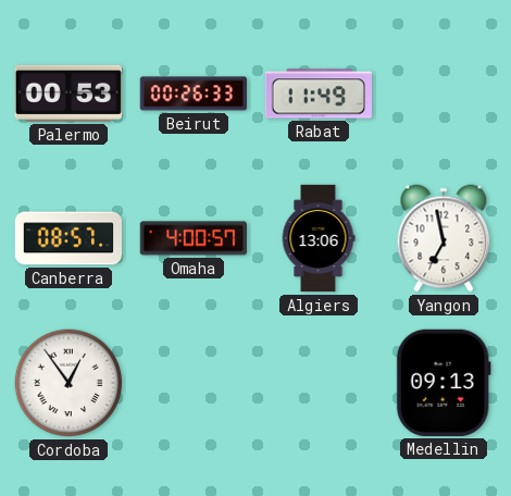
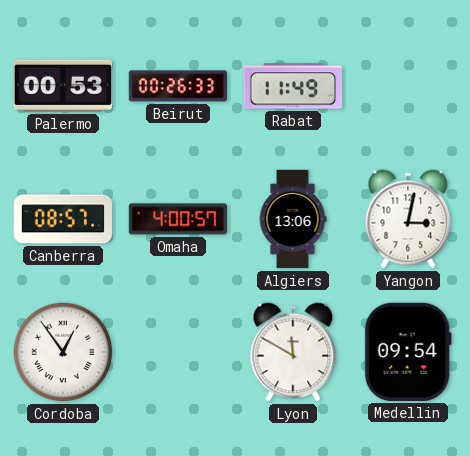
Yangon: 6:58 -> 3:02 (408, 219)
Lyon: none -> 11:50 (293, 352)
Medellin: 09:13 -> 09:54 (408, 352)
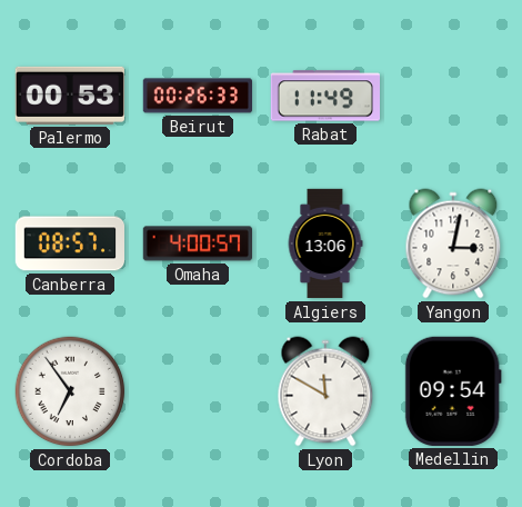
Cordoba: 12:54 -> 6:54 (70, 391)
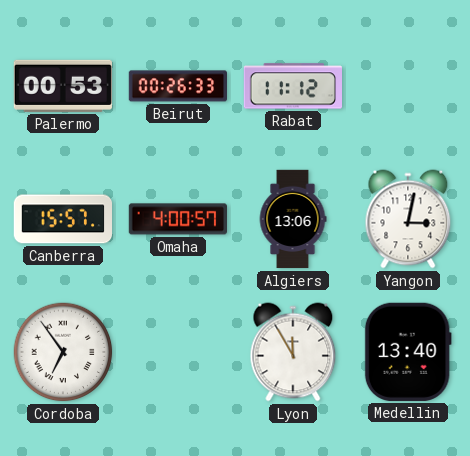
Rabat: 11:49 -> 11:12 (292, 86)
Canberra: 08:57 -> 15:57 (62, 219)
Lyon: 11:50 -> 11:55 (293, 352)
Medellin: 09:54 -> 13:40 (408, 352)
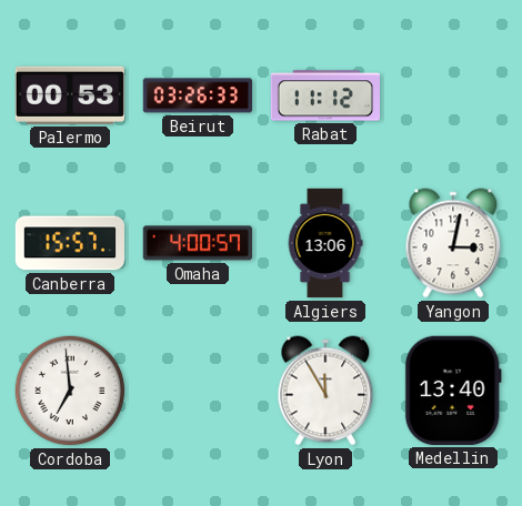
Beirut: 00:26 -> 03:26 (197, 95)
Cordoba: 6:54 -> 6:59 (70, 391)
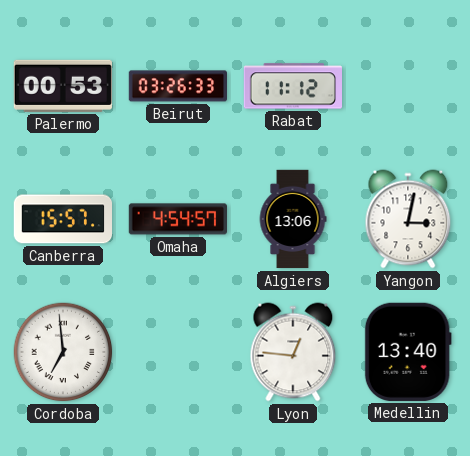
Omaha: 4:00 -> 4:54 (177, 219)
Lyon: 11:55 -> 12:46 (293, 352)
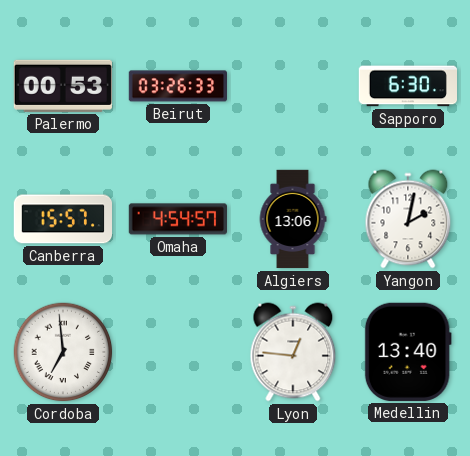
Rabat: 11:12 -> none (292, 86)
Sapporo: none -> 6:30 (407, 86)
Yangon: 3:02 -> 2:02 (408, 219)
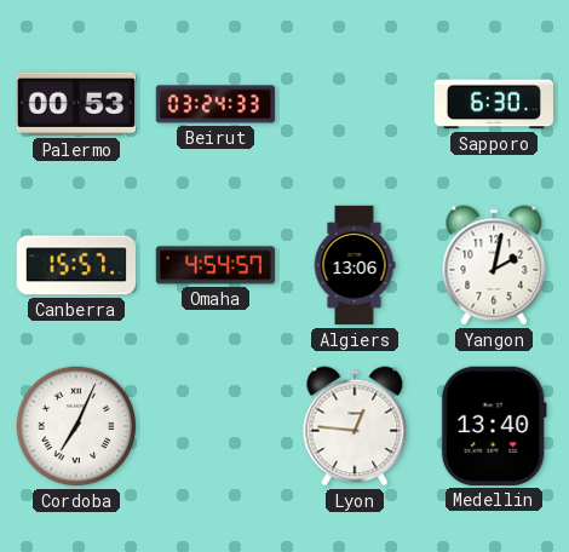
Beirut: 03:26 -> 03:24 (214, 104)
Cordoba: 6:59 -> 7:04 (76, 426)
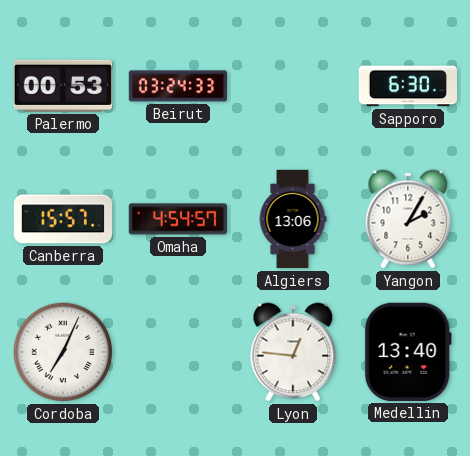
Yangon: 2:02 -> 2:05 (408, 219)
